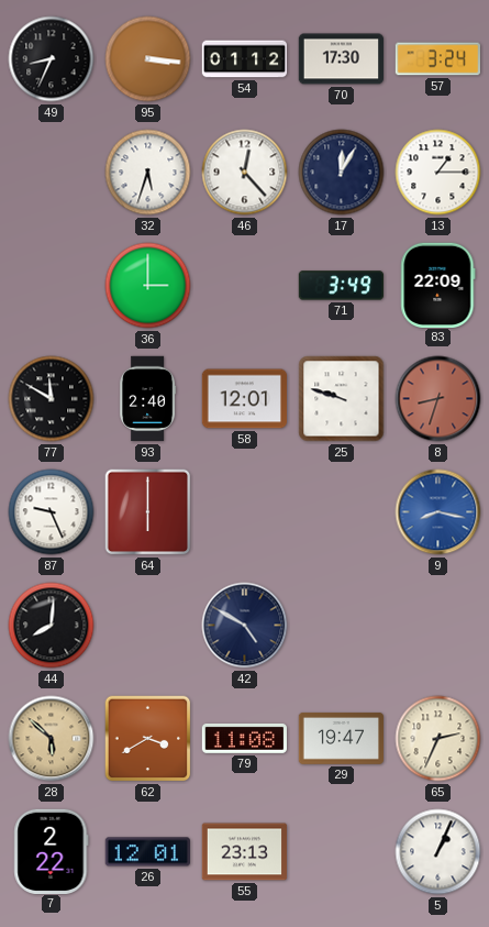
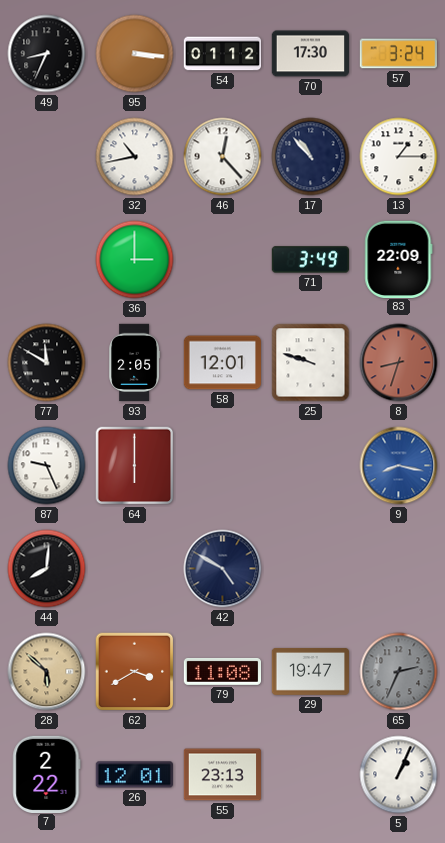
32: 5:33 -> 10:43 (135, 157)
17: 12:05 -> 10:53 (311, 157)
93: 2:40 -> 2:05 (135, 363)
65 dial: cream -> grey (399, 672)
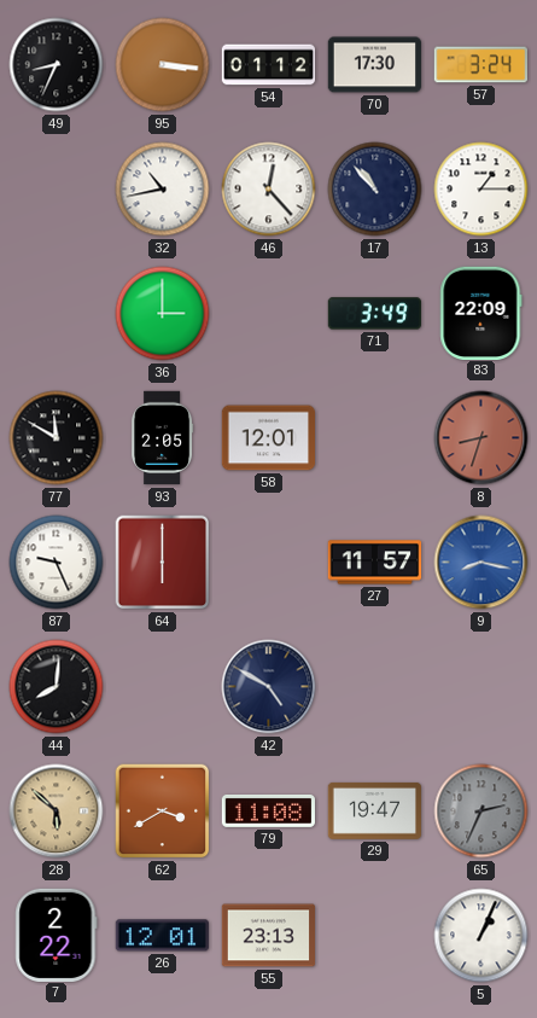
25: 9:48 -> none (311, 363)
27: none -> 11:57 (375, 563)
